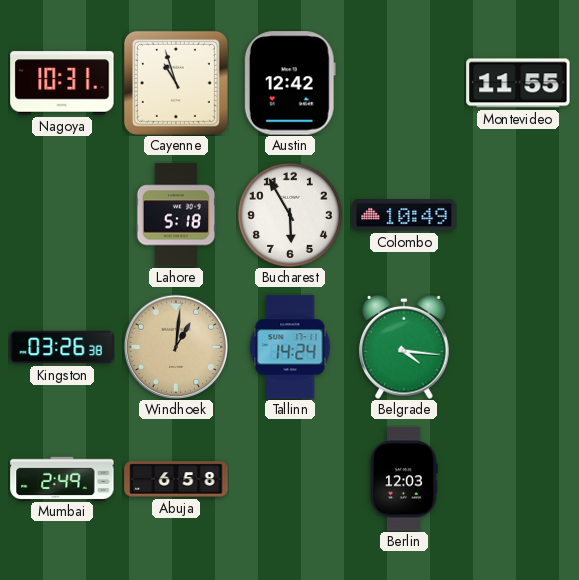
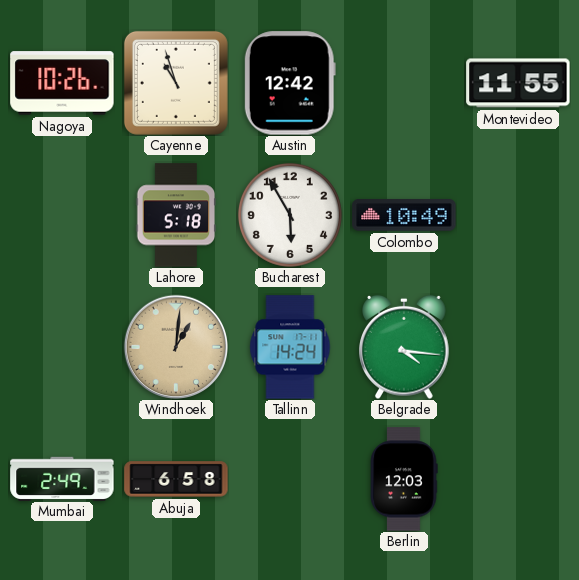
Nagoya: 10:31 -> 10:26 (62, 83)
Kingston: 03:26 -> none (62, 347)
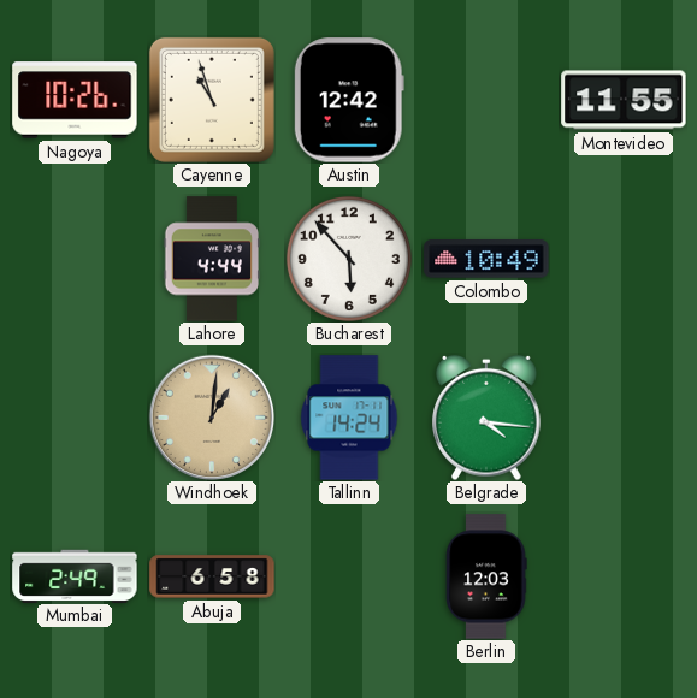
Lahore: 5:18 -> 4:44 (212, 259)
Bucharest: 5:55 -> 5:53 (349, 259)
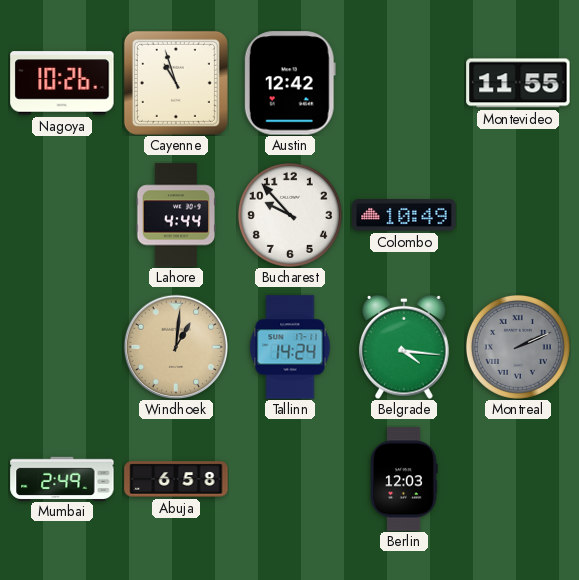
Bucharest: 5:53 -> 9:53 (290, 215)
Montreal: none -> 2:11 (518, 347)
